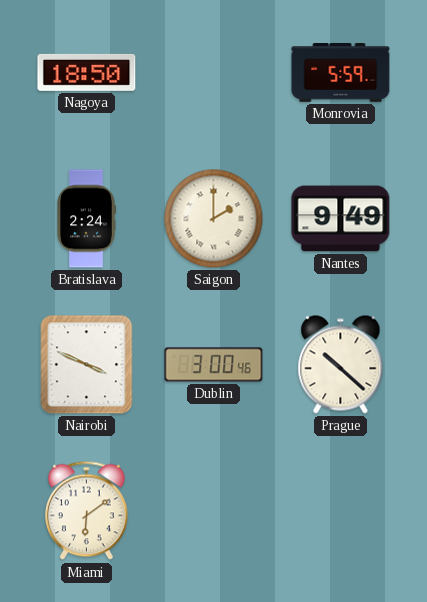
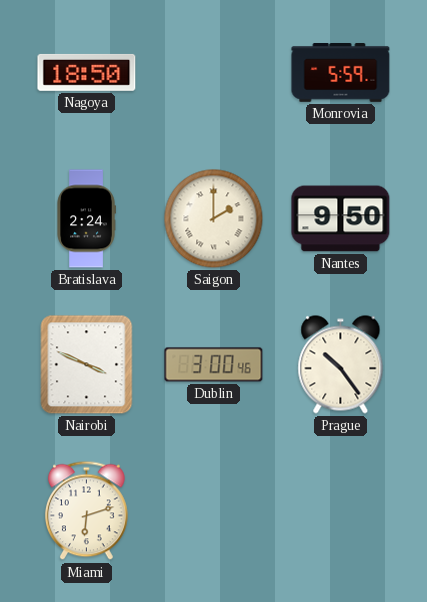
Nantes: 9:49 -> 9:50 (341, 219)
Prague: 10:22 -> 10:24 (341, 365)
Miami: 6:09 -> 6:12 (87, 511)
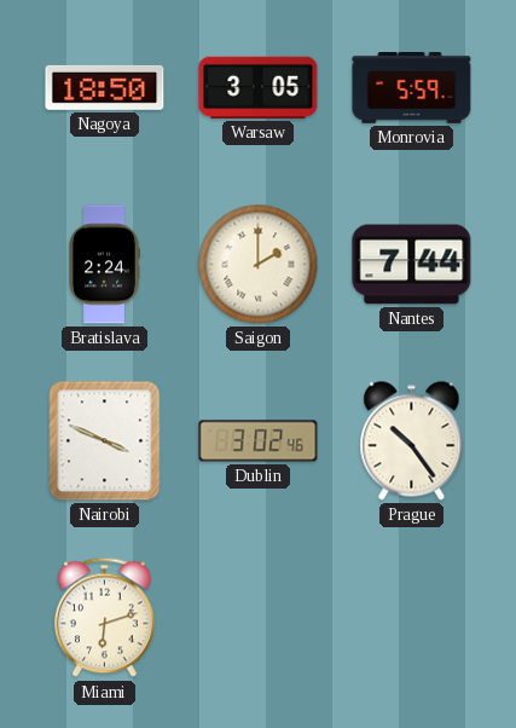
Warsaw: none -> 3:05 (259, 87)
Nantes: 9:50 -> 7:44 (412, 265)
Dublin: 3:00 -> 3:02 (259, 441)
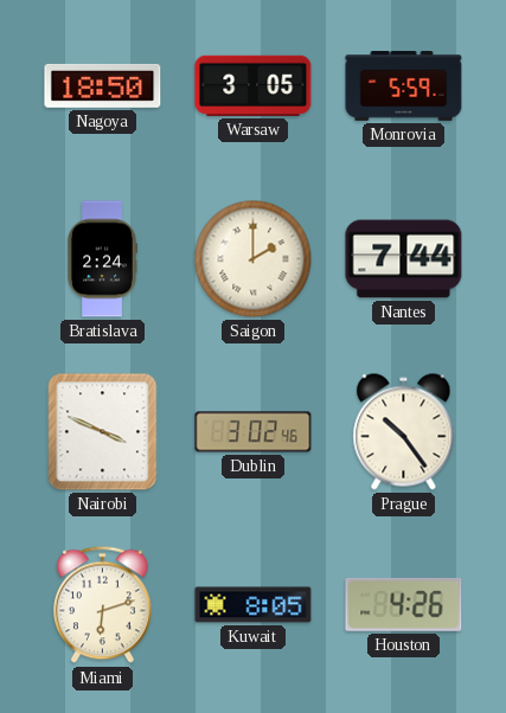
Kuwait: none -> 8:05 (254, 605)
Houston: none -> 4:26 (404, 604)
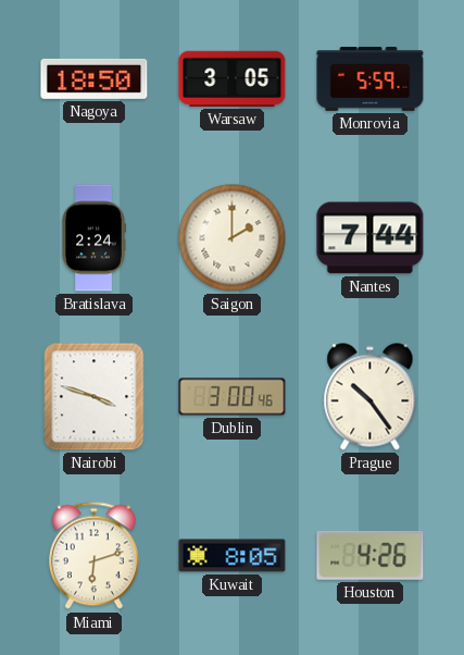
Nairobi: 3:49 -> 3:48 (95, 397)
Dublin: 3:02 -> 3:00 (233, 397)
